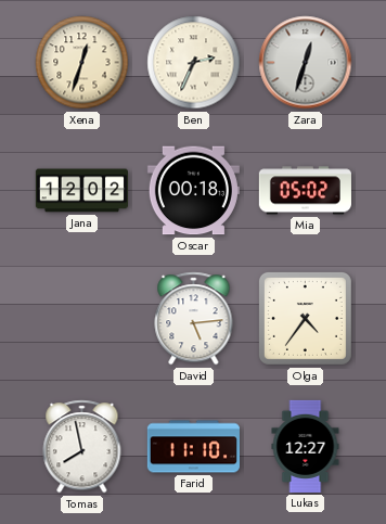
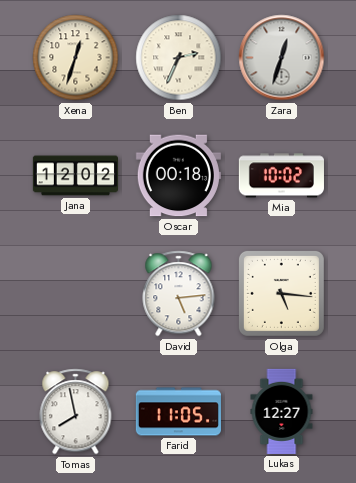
Mia: 05:02 -> 10:02 (281, 176)
Olga: 4:36 -> 5:16 (281, 293)
Farid: 11:10 -> 11:05 (178, 412)
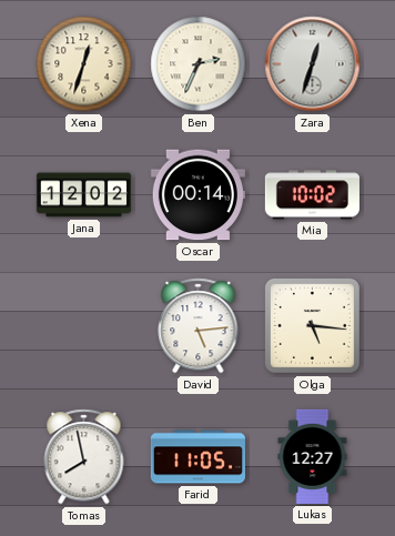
Oscar: 00:18 -> 00:14 (197, 195)
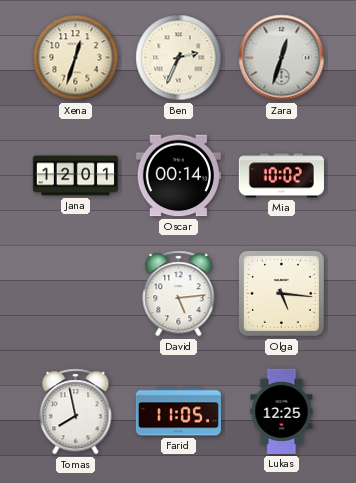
Jana: 12:02 -> 12:01 (75, 176)
Lukas: 12:27 -> 12:25 (282, 411)
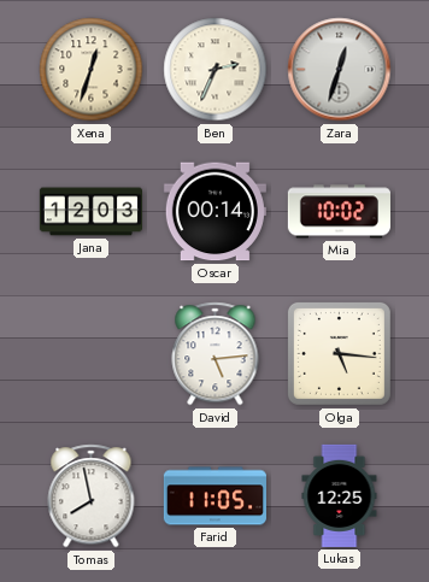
Jana: 12:01 -> 12:03 (90, 212)
